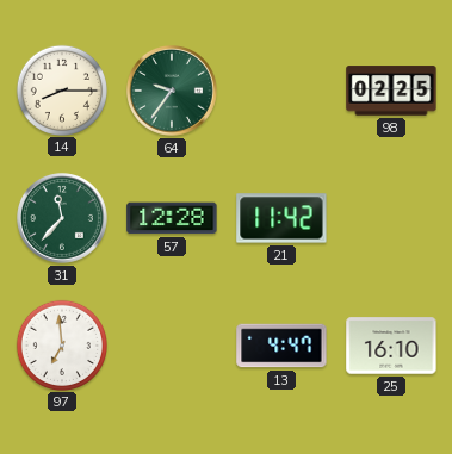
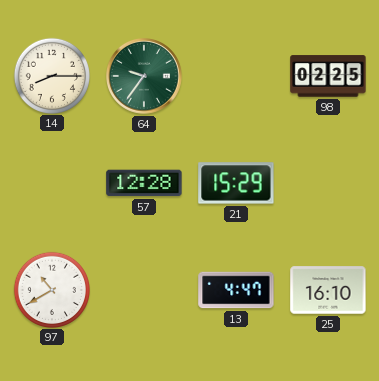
31: 11:37 -> none (63, 219)
21: 11:42 -> 15:29 (236, 183)
97: 6:59 -> 10:40 (51, 289)
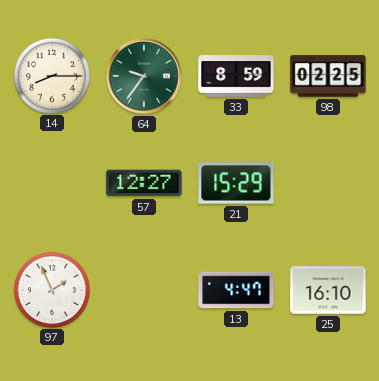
33: none -> 8:59 (236, 76)
57: 12:28 -> 12:27 (144, 183)
97: 10:40 -> 1:56 (51, 289)
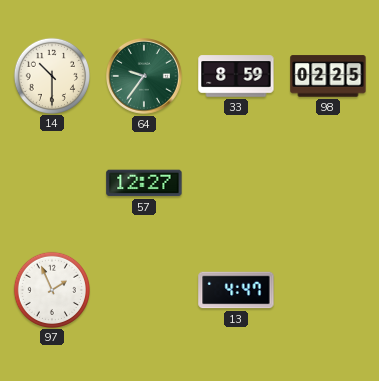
14: 8:15 -> 10:30 (51, 75)
21: 15:29 -> none (236, 183)
25: 16:10 -> none (328, 290)
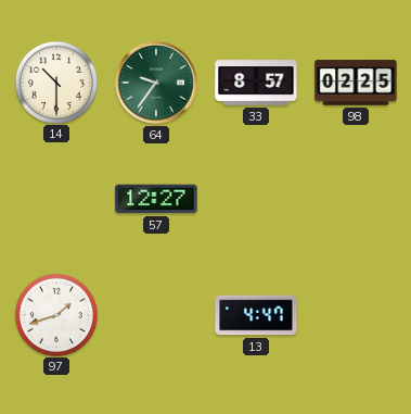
33: 8:59 -> 8:57 (256, 83)
97: 1:56 -> 1:42 (55, 314)
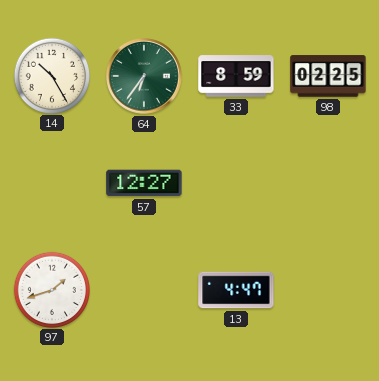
14: 10:30 -> 10:25 (51, 75)
64: 9:36 -> 6:36 (145, 77)
33: 8:57 -> 8:59 (236, 76)
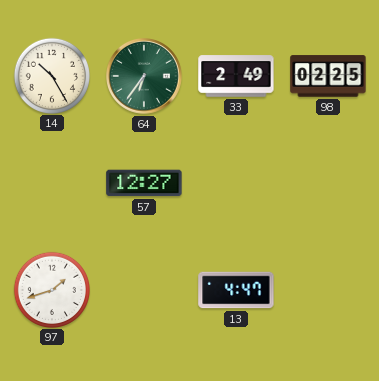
33: 8:59 -> 2:49 (236, 76)
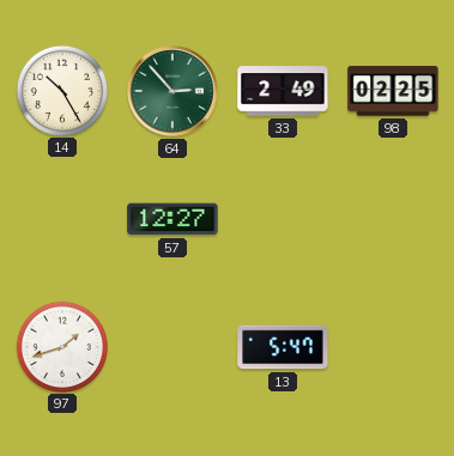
64: 6:36 -> 2:53 (174, 92)
13: 4:47 -> 5:47 (283, 347)
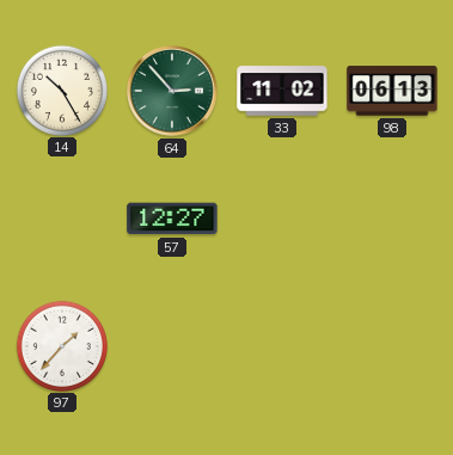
33: 2:49 -> 11:02 (282, 91)
98: 02:25 -> 06:13 (392, 91)
97: 1:42 -> 1:37 (61, 345)
13: 5:47 -> none (283, 347)
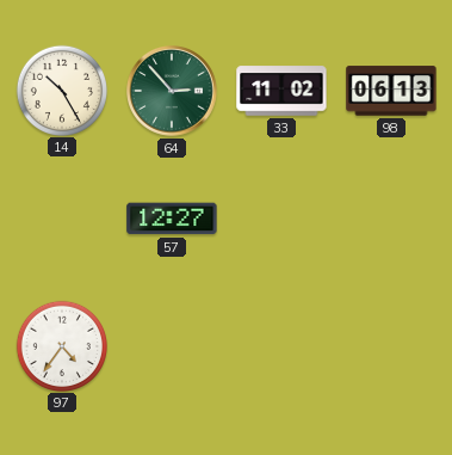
97: 1:37 -> 4:36 (61, 345)
